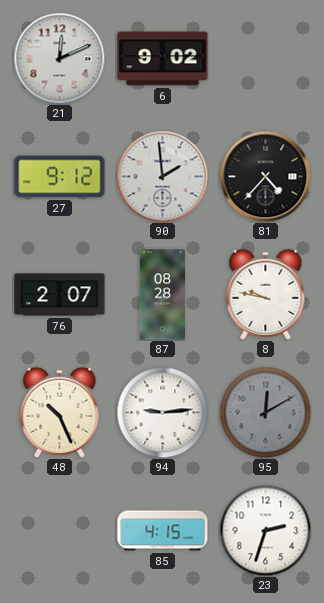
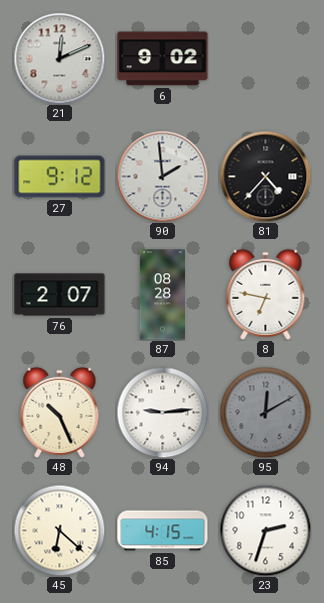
8: 9:47 -> 6:47 (266, 294)
45: none -> 6:22 (59, 530)
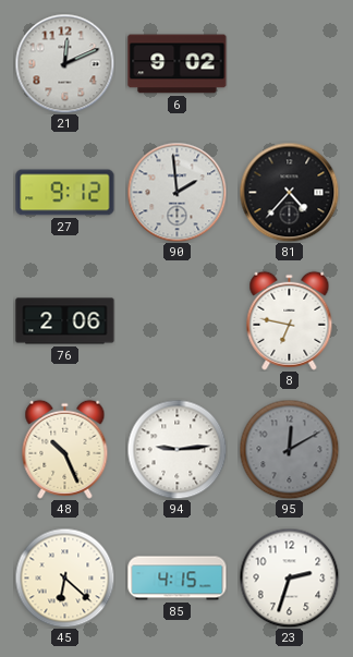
76: 2:07 -> 2:06 (65, 321)
87: 08:28 -> none (163, 295)
